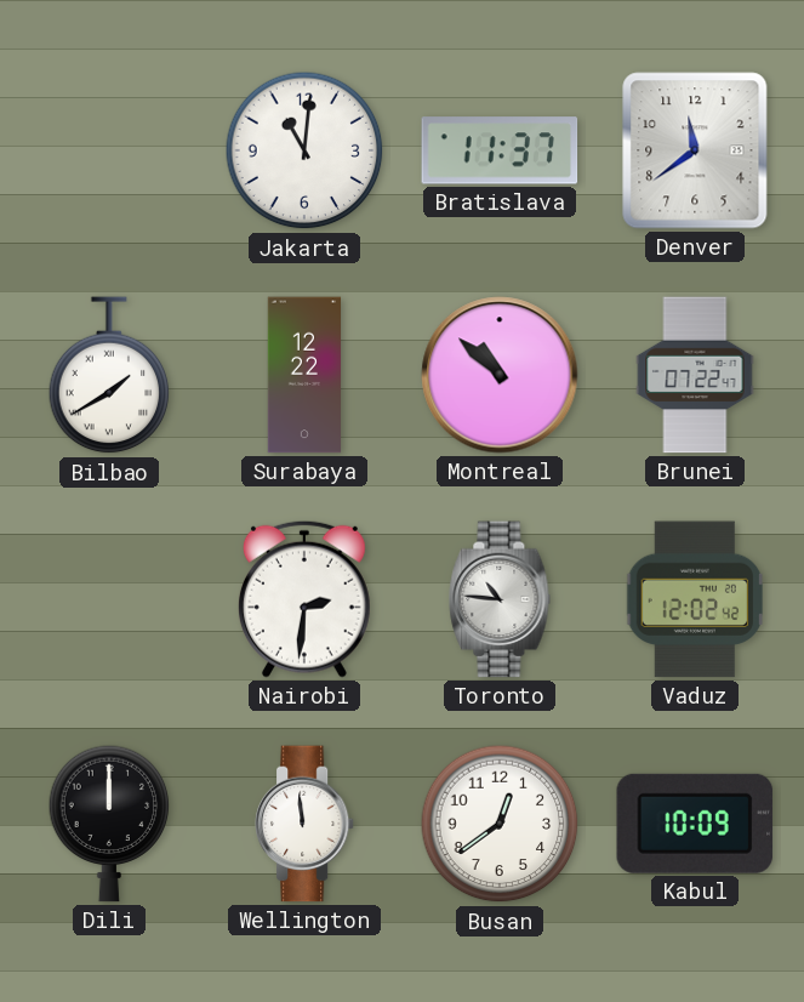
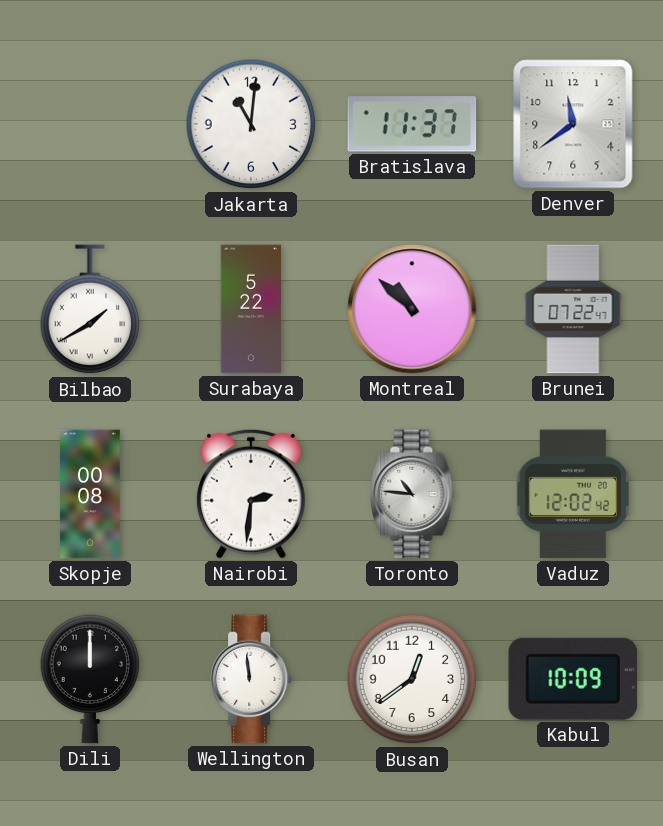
Surabaya: 12:22 -> 5:22 (251, 309)
Skopje: none -> 00:08 (90, 494)
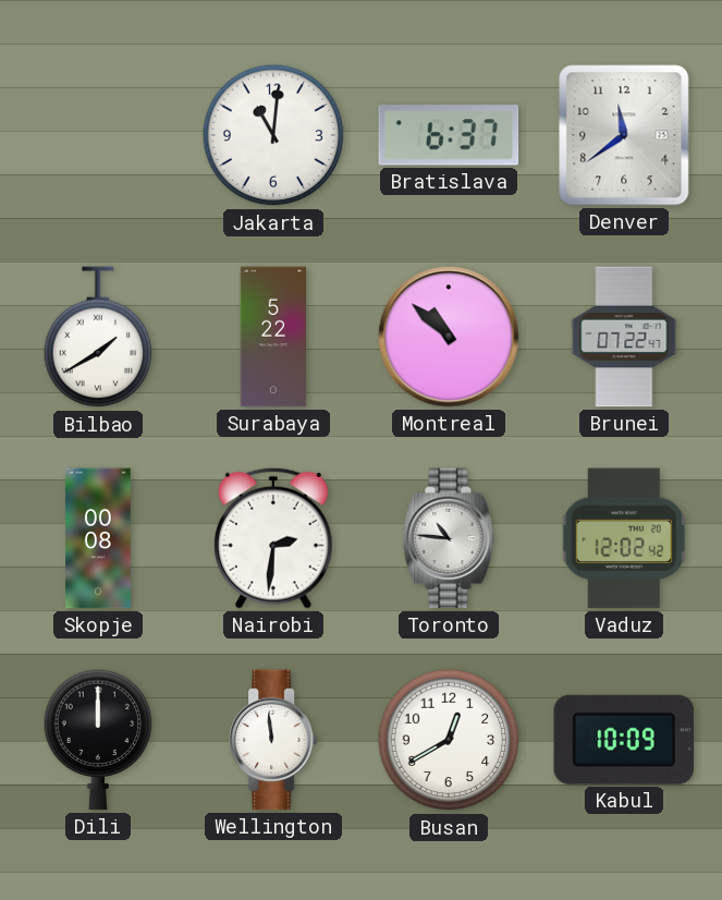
Bratislava: 11:37 -> 6:37 (449, 135)
Busan: 12:39 -> 12:40 (449, 740)
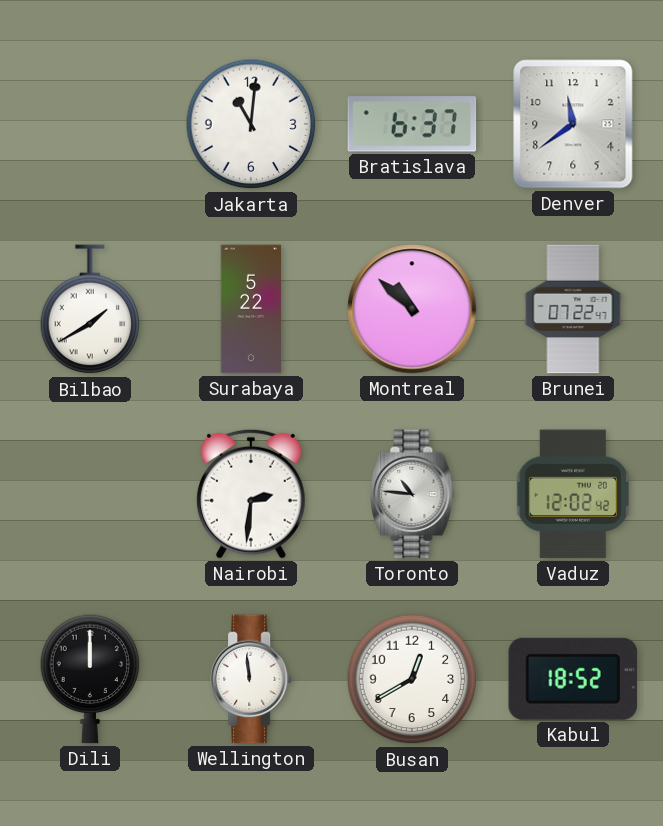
Skopje: 00:08 -> none (98, 538)
Kabul: 10:09 -> 18:52 (573, 679)
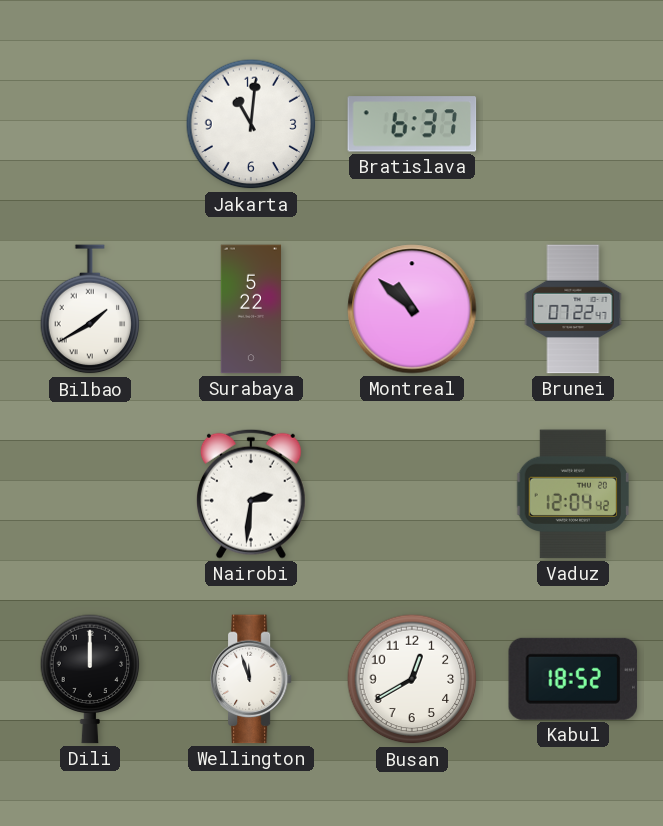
Denver: 11:39 -> none (573, 124)
Toronto: 10:46 -> none (412, 494)
Vaduz: 12:02 -> 12:04 (572, 494)
Wellington: 11:59 -> 11:57 (251, 679)
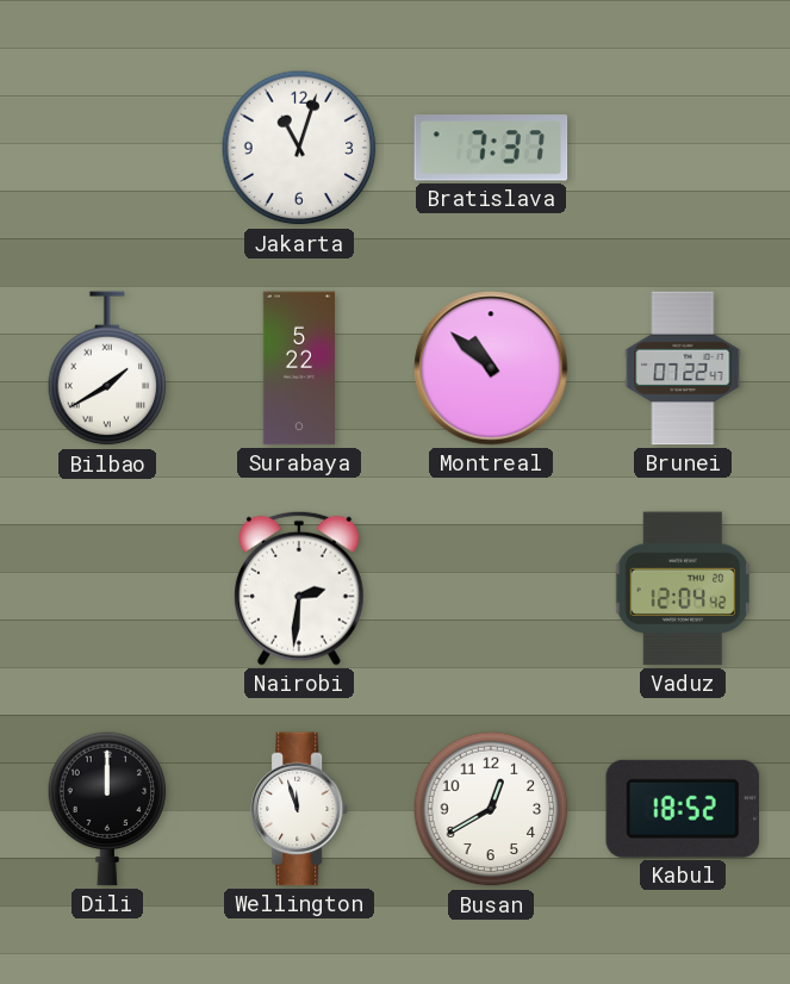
Jakarta: 11:01 -> 11:03 (299, 148)
Bratislava: 6:37 -> 7:37 (491, 148)
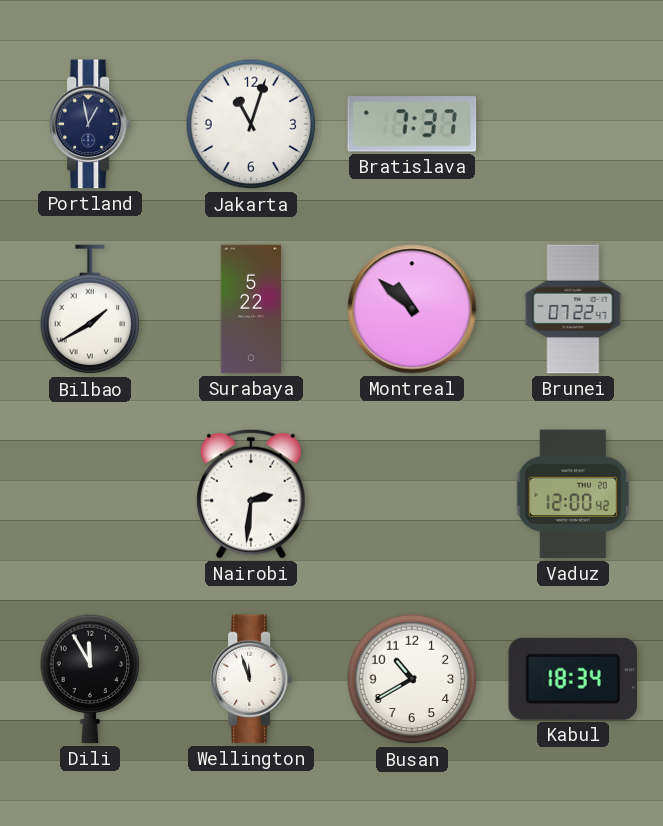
Portland: none -> 12:58 (90, 124)
Vaduz: 12:04 -> 12:00 (572, 494)
Dili: 12:00 -> 11:55 (90, 679)
Busan: 12:40 -> 10:40 (412, 679)
Kabul: 18:52 -> 18:34 (573, 679)
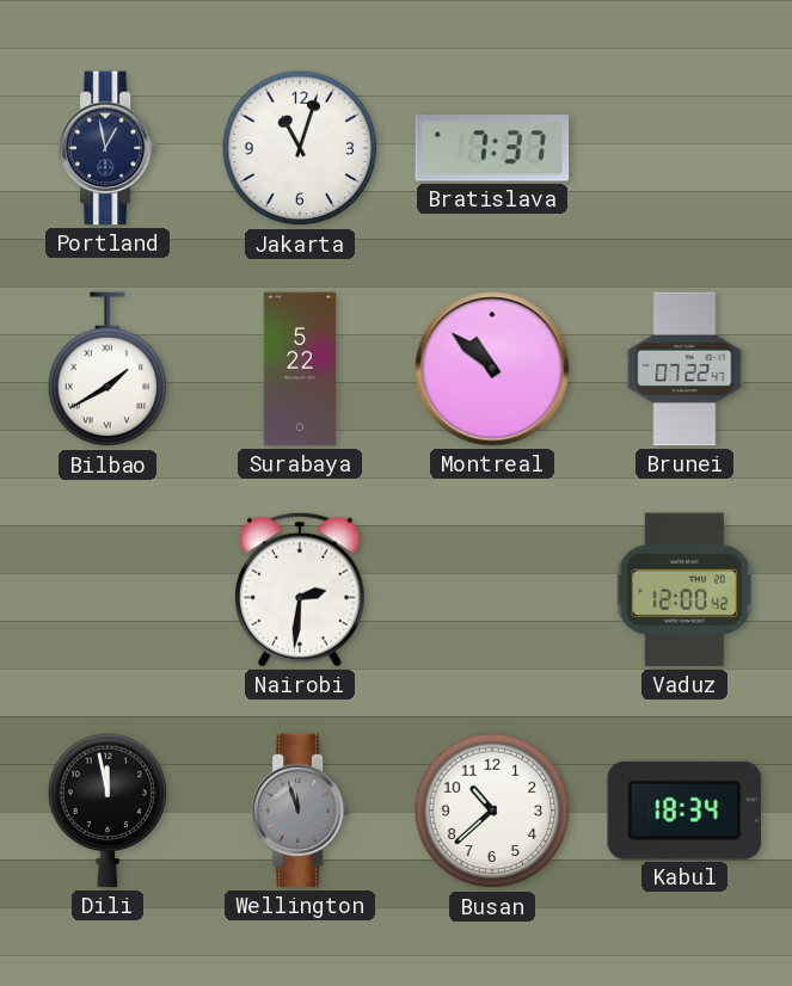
Dili: 11:55 -> 11:58 (108, 811)
Wellington dial: white -> grey (300, 811)
Busan: 10:40 -> 10:38 (492, 811)
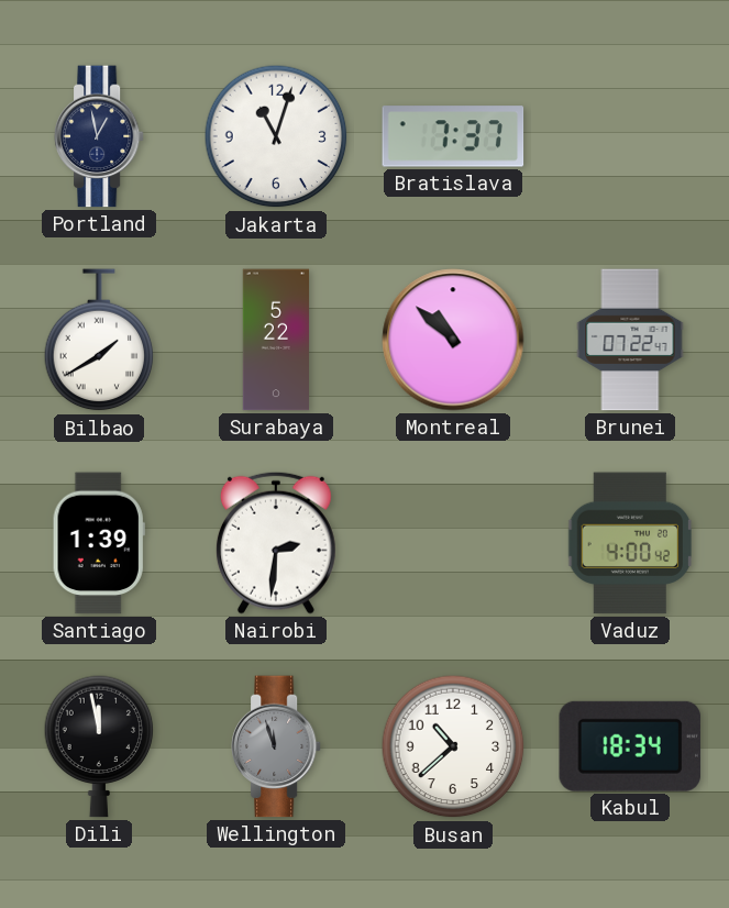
Santiago: none -> 1:39 (99, 543)
Vaduz: 12:00 -> 4:00 (629, 543)
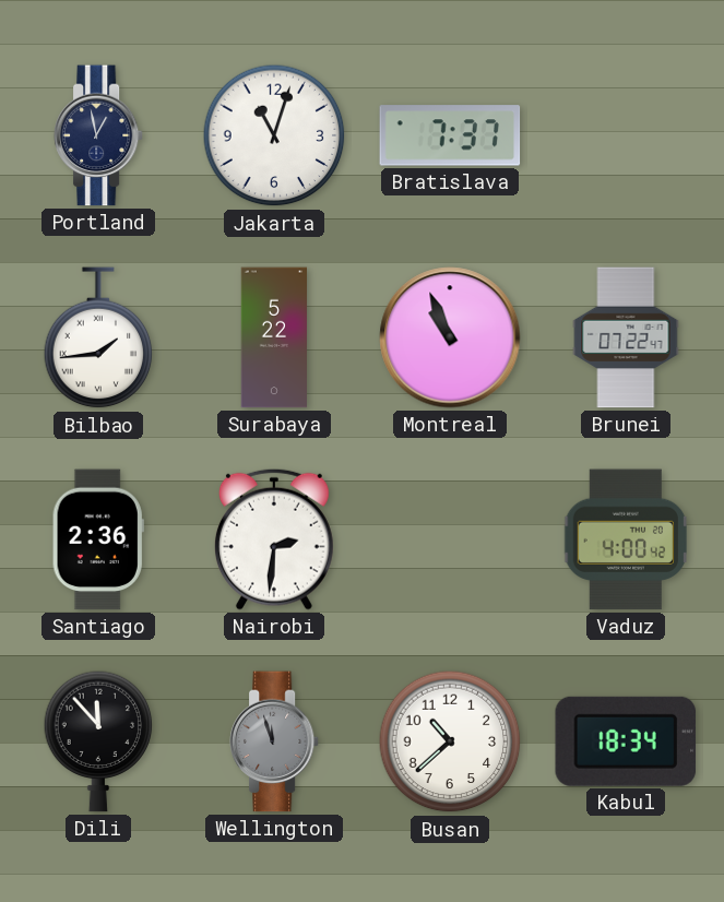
Bilbao: 1:40 -> 1:44 (98, 339)
Montreal: 10:52 -> 10:56 (450, 337)
Santiago: 1:39 -> 2:36 (98, 539)
Dili: 11:58 -> 11:53 (98, 741)
